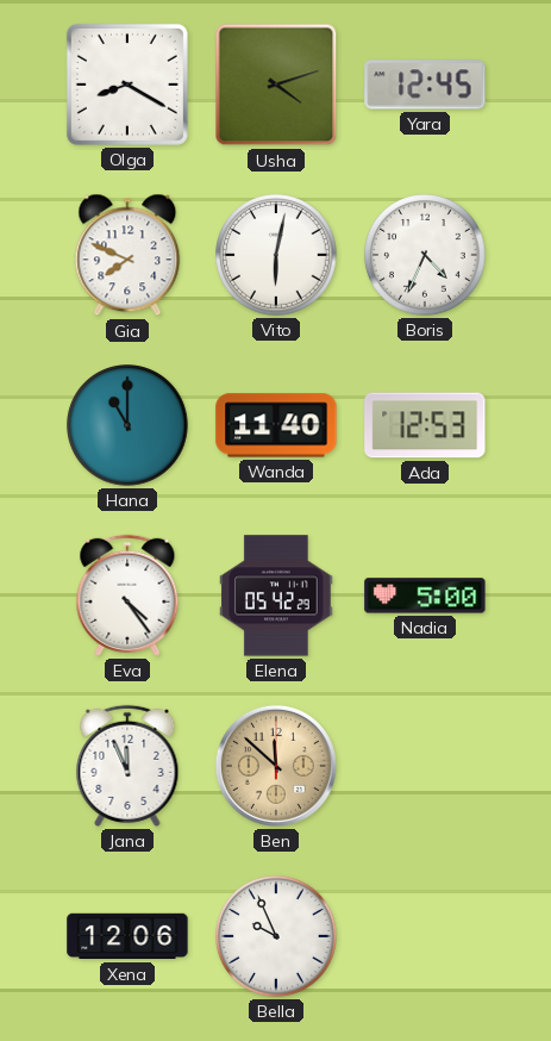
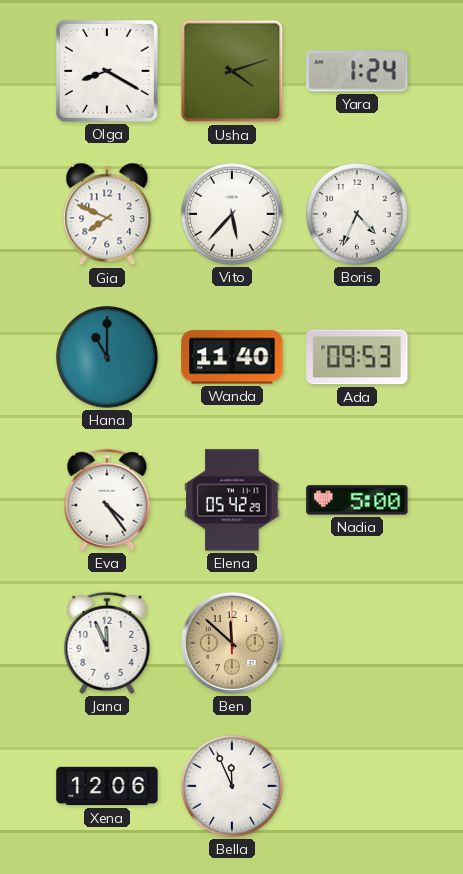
Yara: 12:45 -> 1:24 (357, 71)
Vito: 6:02 -> 5:37 (232, 214)
Ada: 12:53 -> 09:53 (357, 357)
Bella: 9:56 -> 11:56 (232, 786)
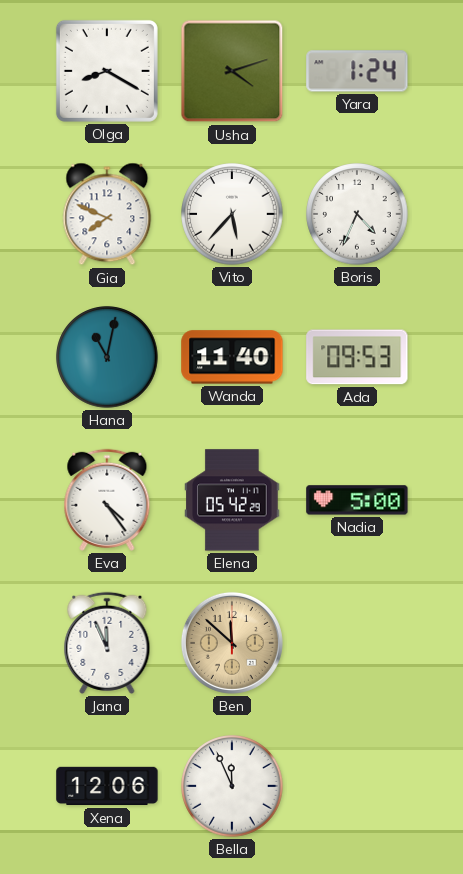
Hana: 11:00 -> 11:02 (107, 357)
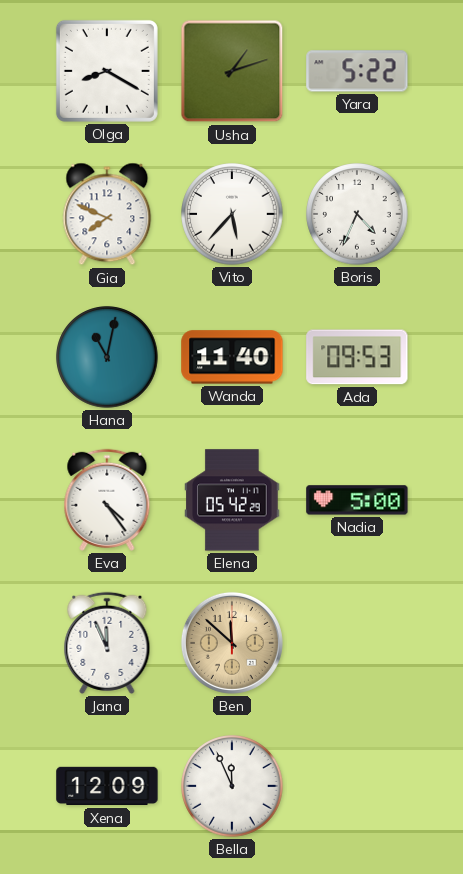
Usha: 4:12 -> 1:12 (232, 71)
Yara: 1:24 -> 5:22 (357, 71)
Xena: 12:06 -> 12:09 (107, 786)
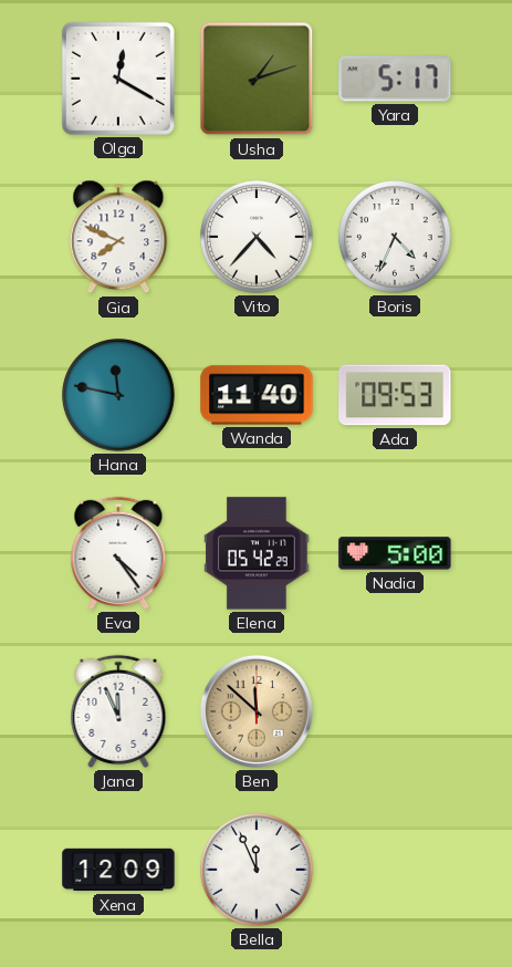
Olga: 8:20 -> 12:20 (118, 79)
Yara: 5:22 -> 5:17 (395, 79)
Vito: 5:37 -> 4:37 (257, 237)
Hana: 11:02 -> 11:47 (118, 395)
